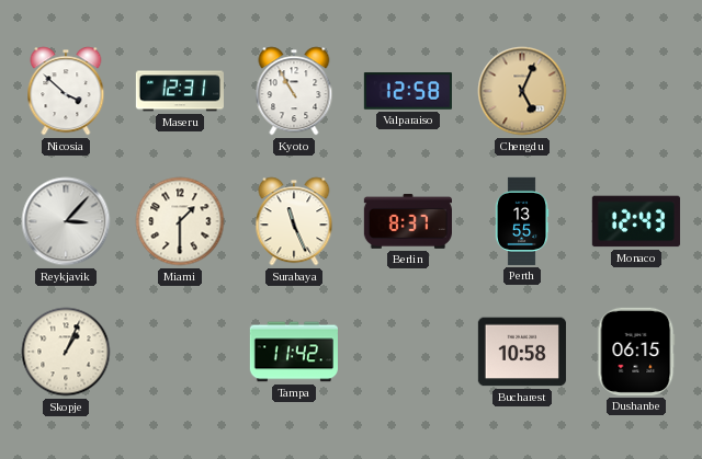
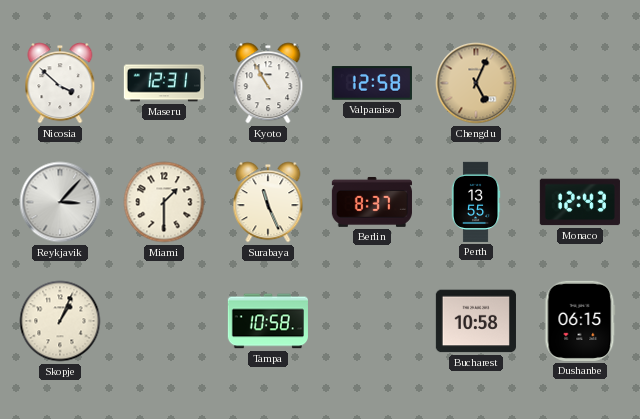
Tampa: 11:42 -> 10:58 (268, 321)
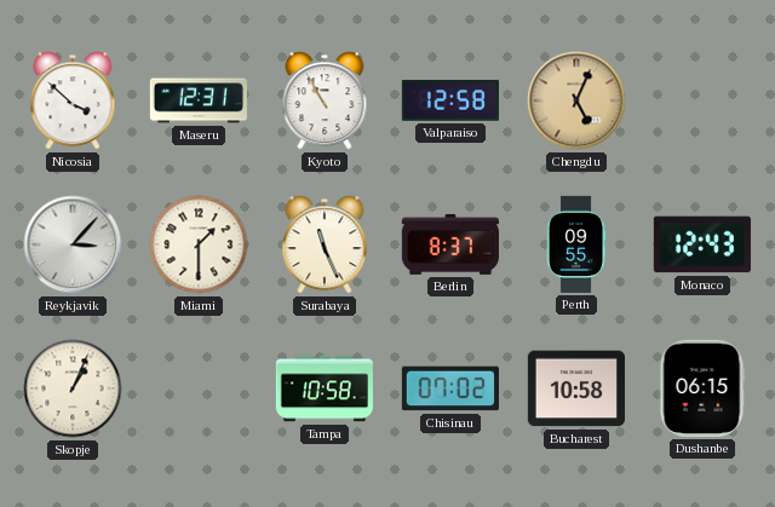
Perth: 13:55 -> 09:55 (576, 244)
Chisinau: none -> 07:02 (450, 388)
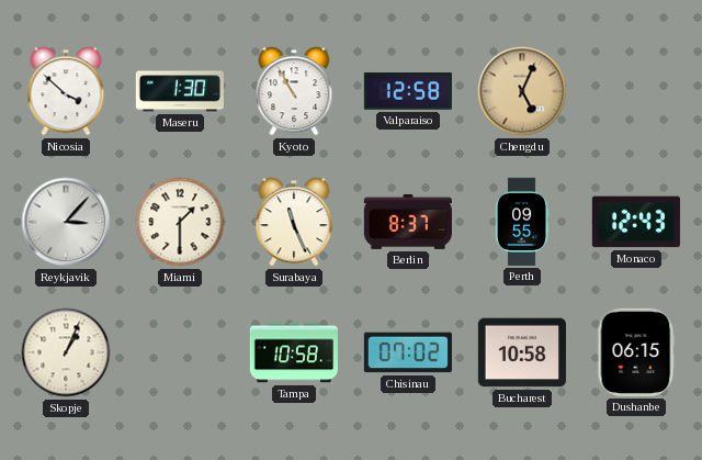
Maseru: 12:31 -> 1:30 (180, 91)
